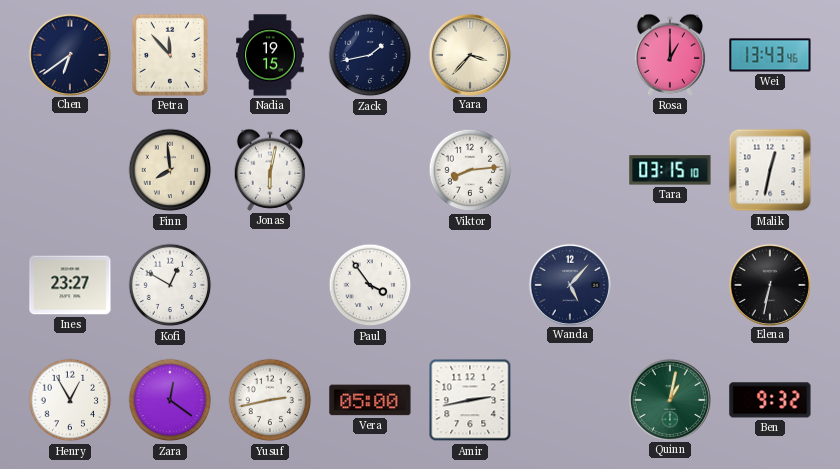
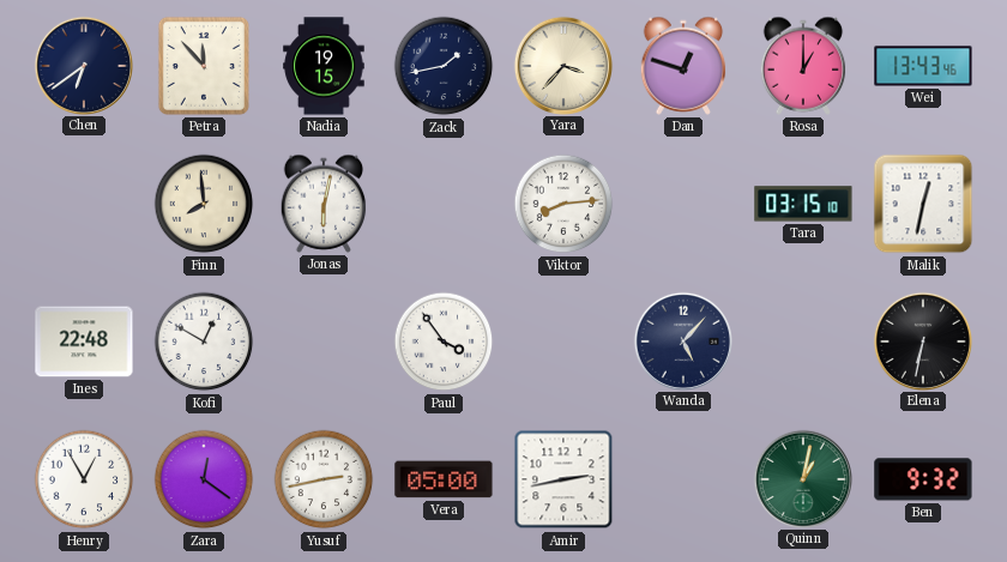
Dan: none -> 12:48 (683, 66)
Ines: 23:27 -> 22:48 (84, 342)
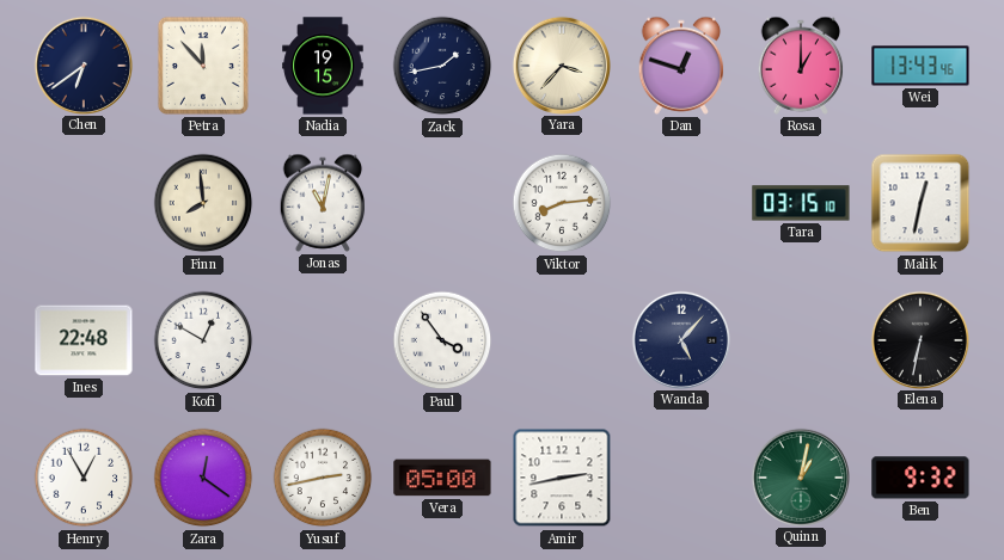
Jonas: 6:02 -> 11:02 (323, 203)
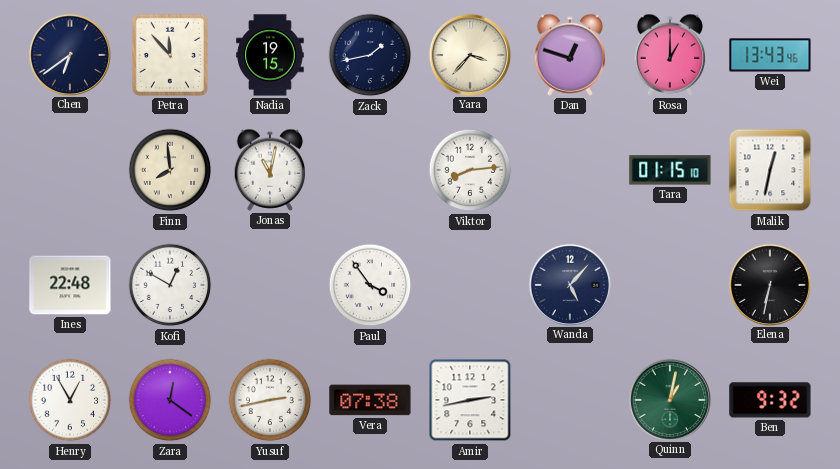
Tara: 03:15 -> 01:15 (670, 170)
Vera: 05:00 -> 07:38 (370, 400)
